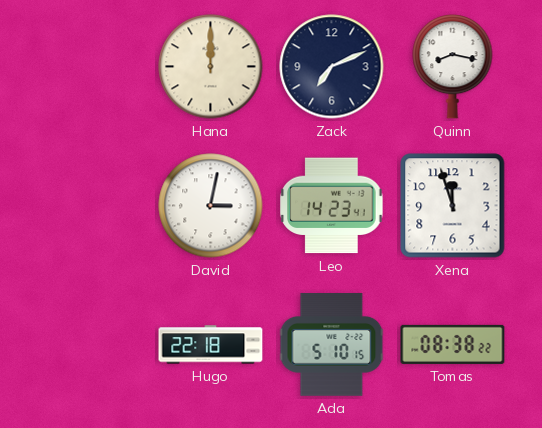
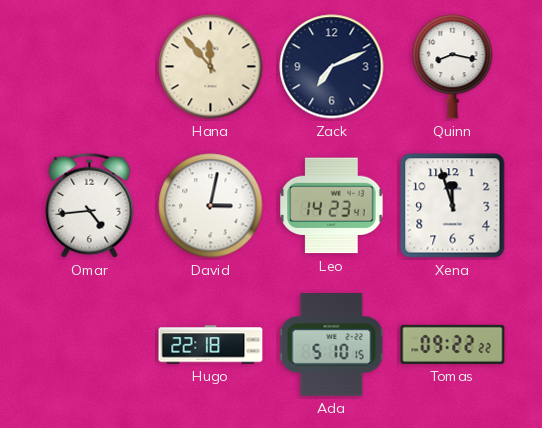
Hana: 12:00 -> 11:53 (211, 67)
Omar: none -> 4:44 (90, 205)
Tomas: 08:38 -> 09:22 (453, 344)
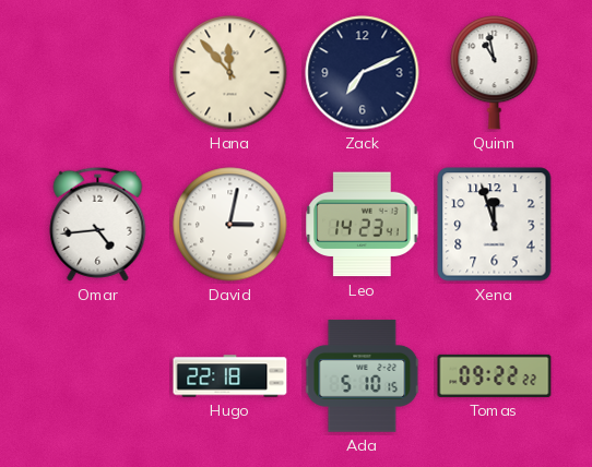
Quinn: 8:17 -> 10:58 (495, 73)
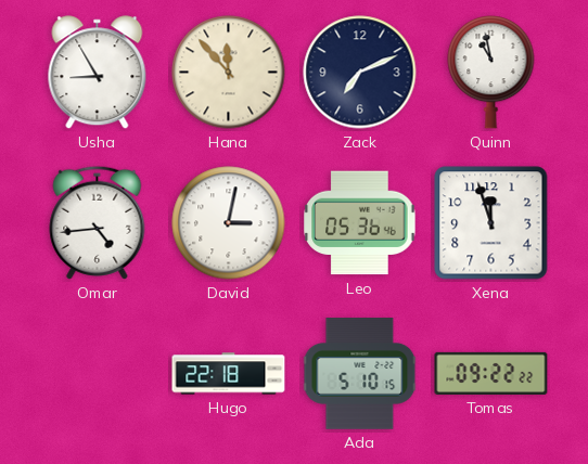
Usha: none -> 8:55 (98, 73)
Leo: 14:23 -> 05:36 (360, 223)
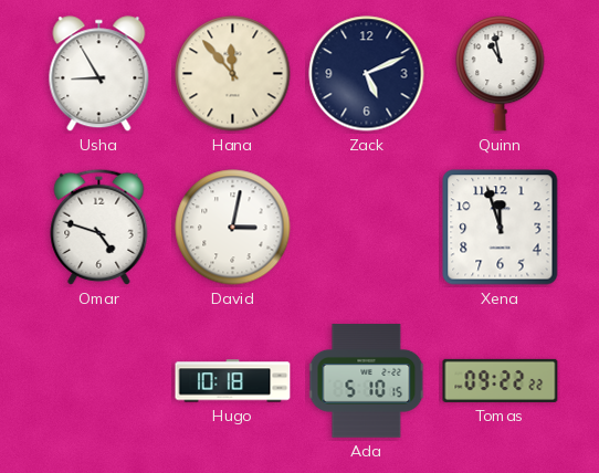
Zack: 7:11 -> 5:11 (367, 74)
Omar: 4:44 -> 4:48 (99, 227)
Leo: 05:36 -> none (360, 223)
Hugo: 22:18 -> 10:18 (233, 381)
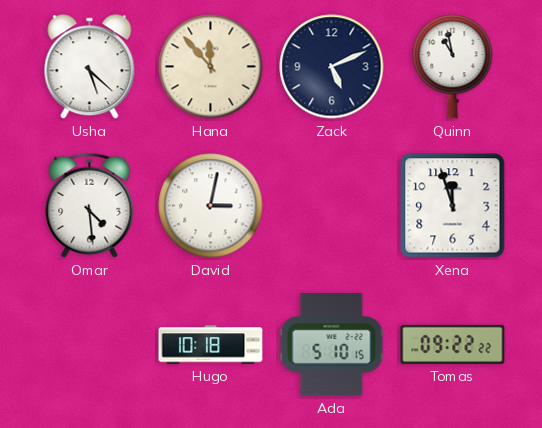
Usha: 8:55 -> 5:22 (90, 67)
Omar: 4:48 -> 4:29 (90, 205)
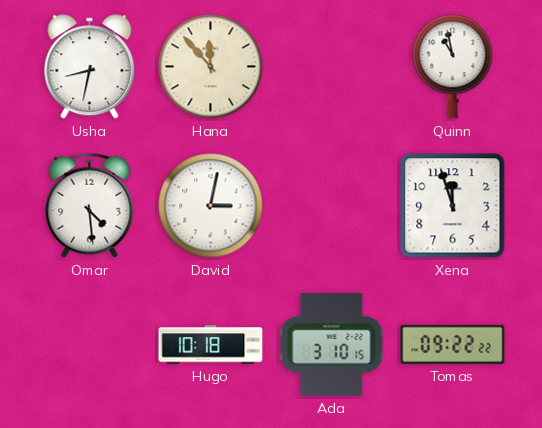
Usha: 5:22 -> 8:32 (90, 67)
Zack: 5:11 -> none (332, 67)
Ada: 5:10 -> 3:10 (332, 345)
